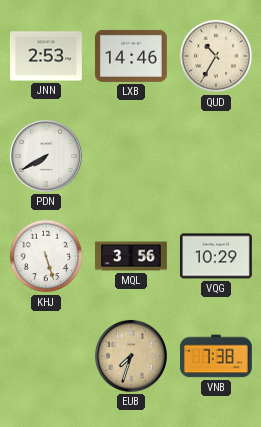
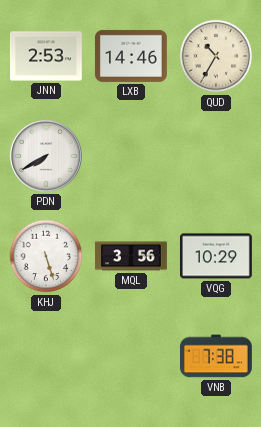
EUB: 7:33 -> none (131, 356)
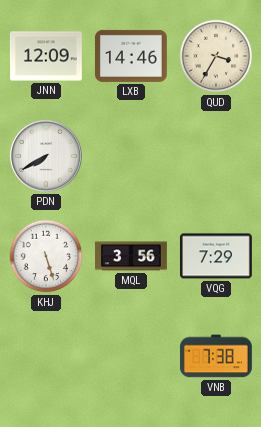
JNN: 2:53 -> 12:09 (46, 56)
QUD: 10:35 -> 3:35 (216, 56)
VQG: 10:29 -> 7:29 (216, 256)
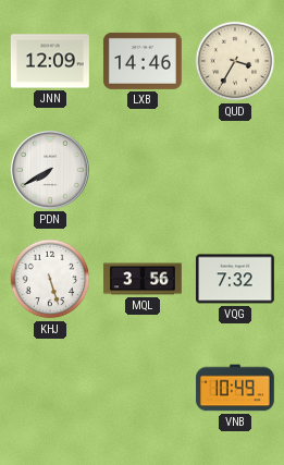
VQG: 7:29 -> 7:32 (235, 279)
VNB: 7:38 -> 10:49 (235, 388)
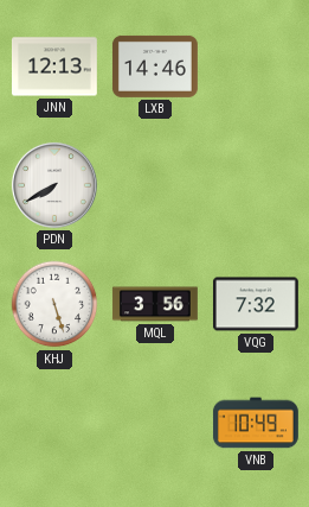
JNN: 12:09 -> 12:13 (54, 66)
QUD: 3:35 -> none (235, 61)
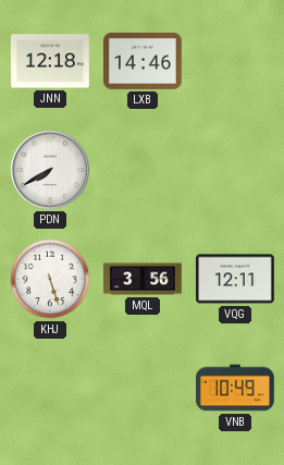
JNN: 12:13 -> 12:18 (50, 61)
VQG: 7:32 -> 12:11 (235, 279)
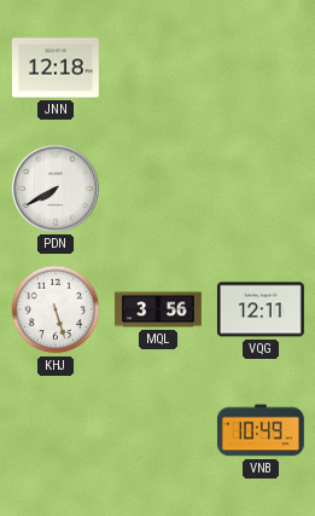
LXB: 14:46 -> none (143, 61)
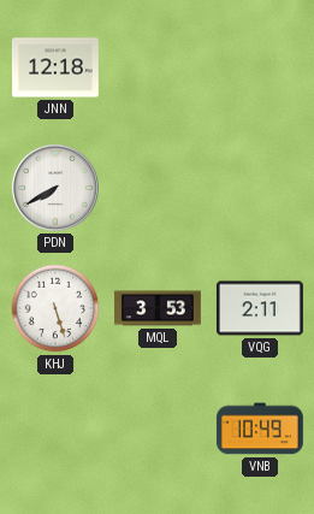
MQL: 3:56 -> 3:53 (158, 308)
VQG: 12:11 -> 2:11 (260, 308)
